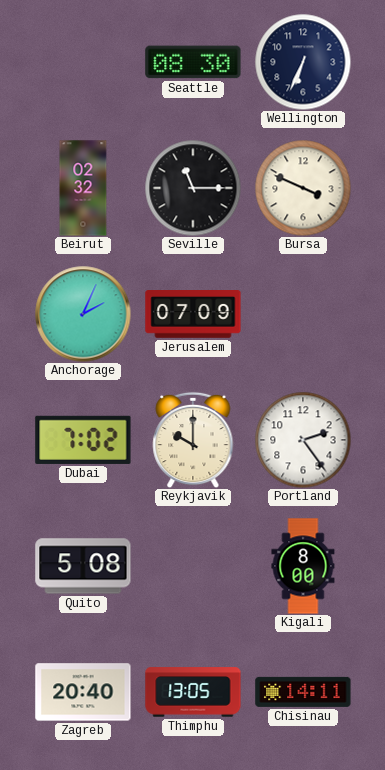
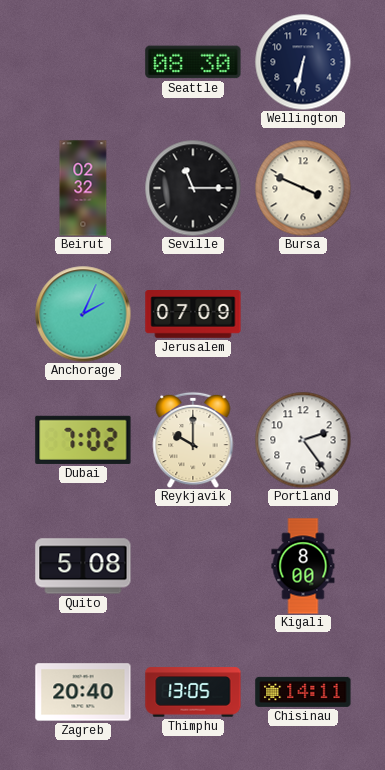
Wellington: 6:34 -> 6:32 (303, 62)
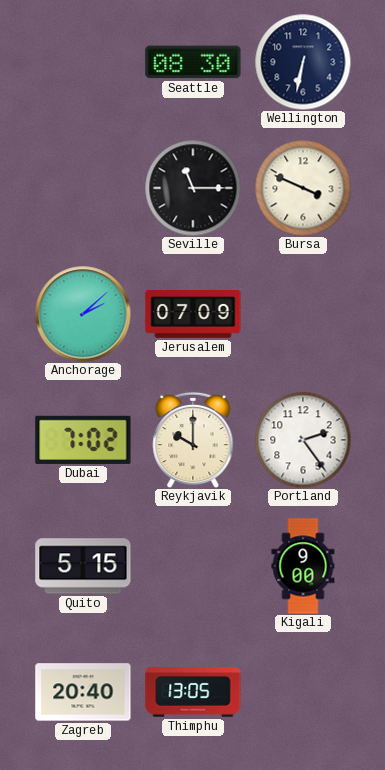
Beirut: 02:32 -> none (83, 188)
Anchorage: 2:04 -> 2:08 (83, 314)
Quito: 5:08 -> 5:15 (83, 566)
Kigali: 8:00 -> 9:00 (303, 566)
Chisinau: 14:11 -> none (303, 692)
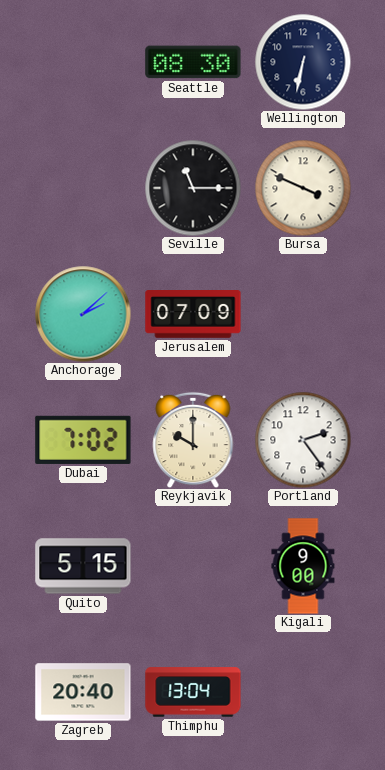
Thimphu: 13:05 -> 13:04 (193, 692)
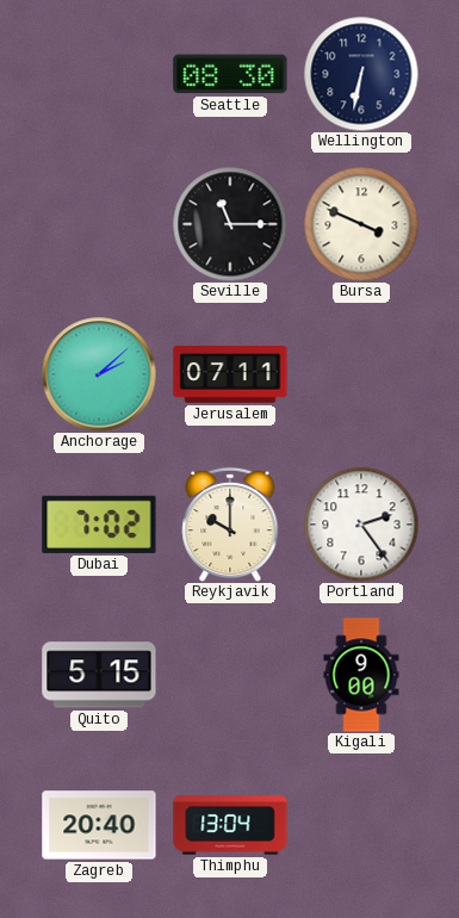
Jerusalem: 07:09 -> 07:11 (230, 376)
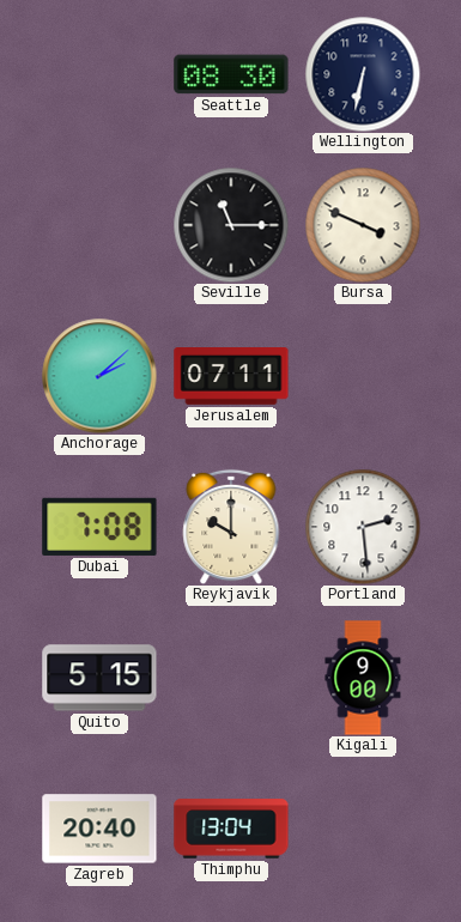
Dubai: 7:02 -> 7:08 (99, 527)
Portland: 2:24 -> 2:29 (363, 527)
